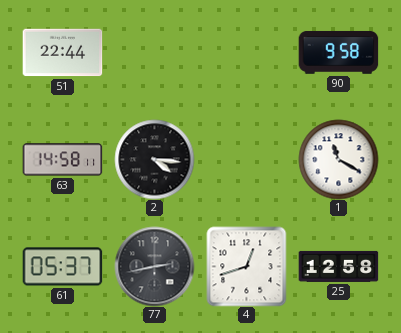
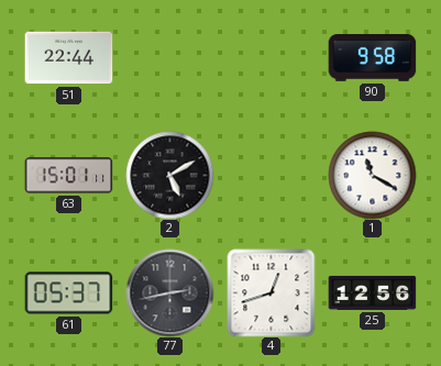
63: 14:58 -> 15:01 (68, 176)
2: 4:16 -> 5:10 (169, 175)
25: 12:58 -> 12:56 (372, 292)
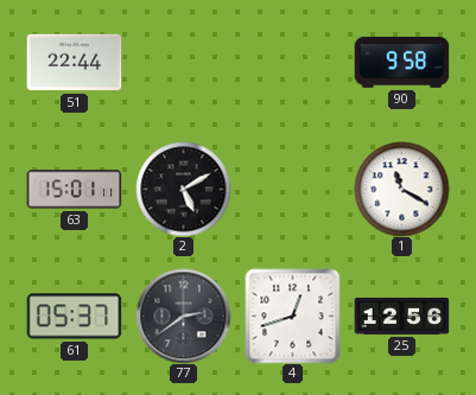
77: 2:43 -> 2:39 (183, 316)
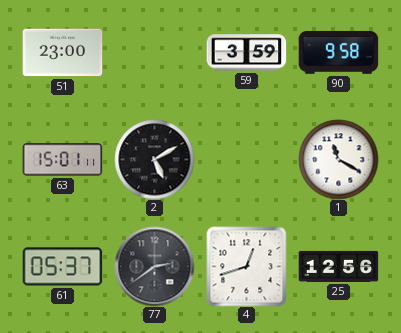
51: 22:44 -> 23:00 (62, 53)
59: none -> 3:59 (246, 53)
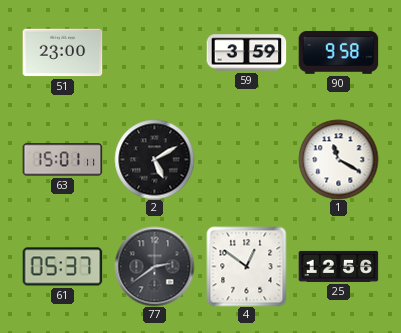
4: 12:42 -> 12:51 (246, 266)
